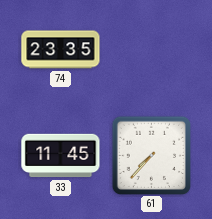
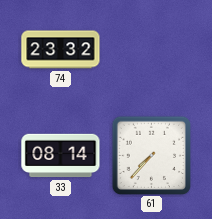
74: 23:35 -> 23:32 (61, 50)
33: 11:45 -> 08:14 (61, 156)
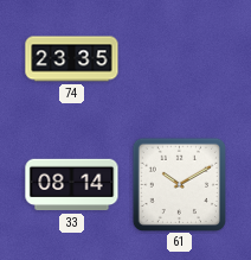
74: 23:32 -> 23:35 (72, 59)
61: 7:37 -> 10:10 (179, 184)
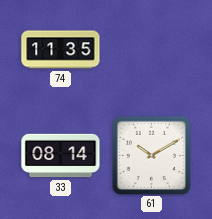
74: 23:35 -> 11:35 (61, 50)
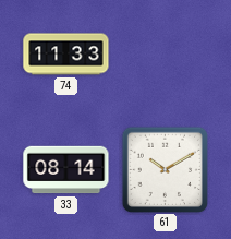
74: 11:35 -> 11:33 (66, 55)
